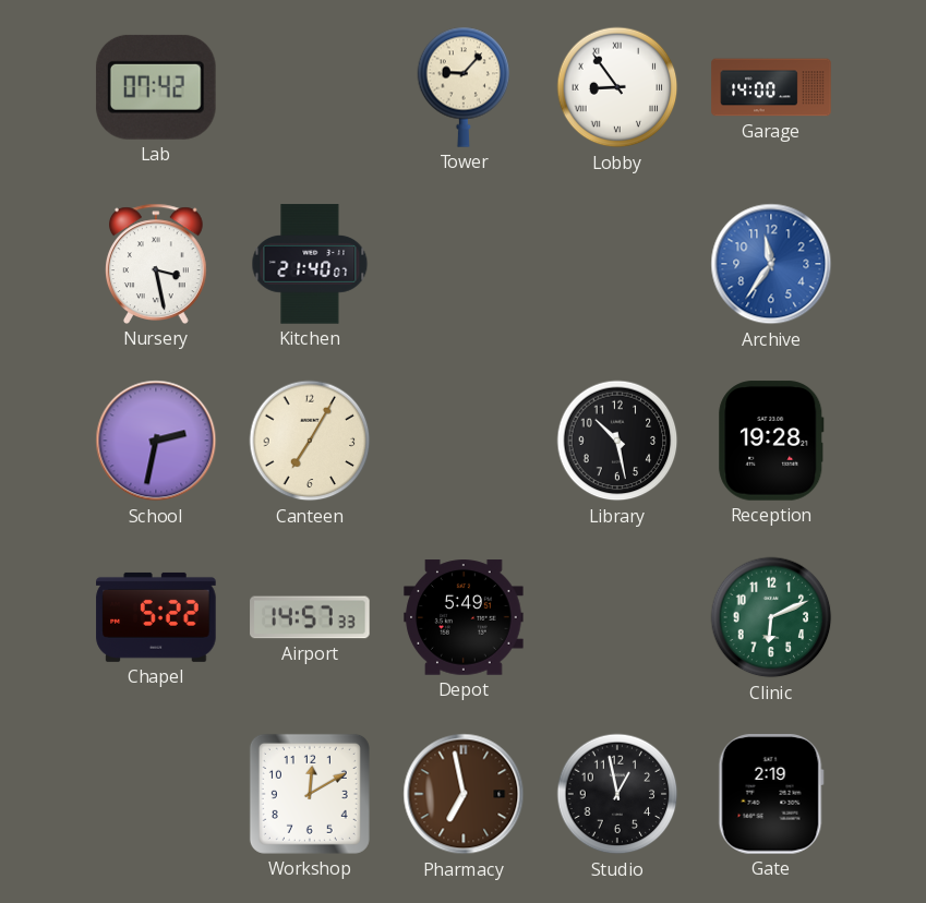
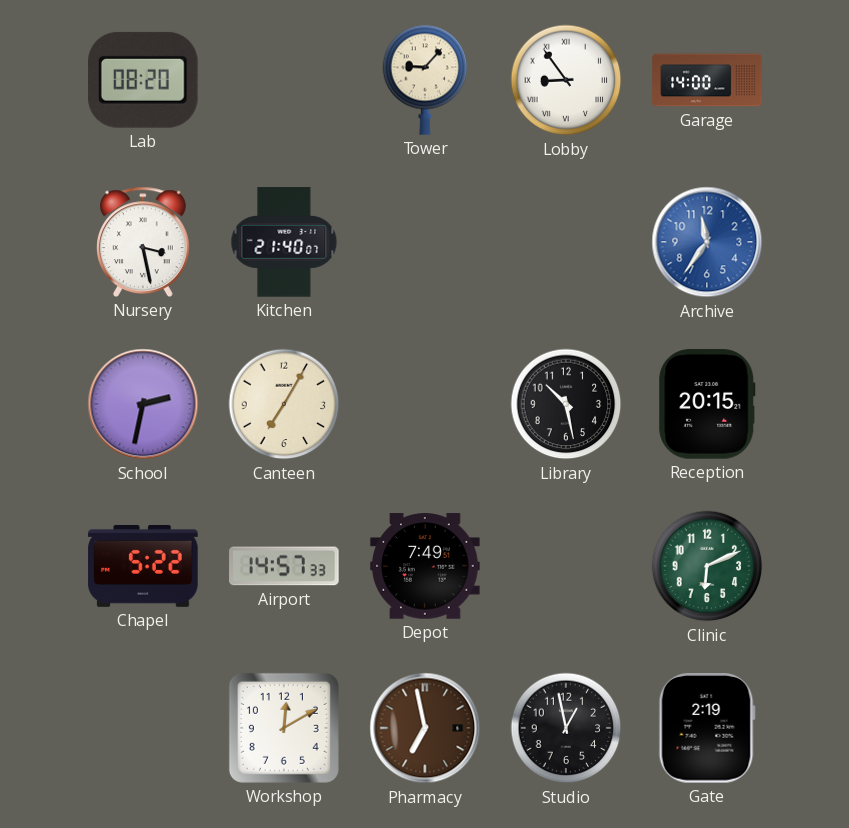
Lab: 07:42 -> 08:20 (143, 80)
Reception: 19:28 -> 20:15 (707, 404)
Depot: 5:49 -> 7:49 (425, 566)
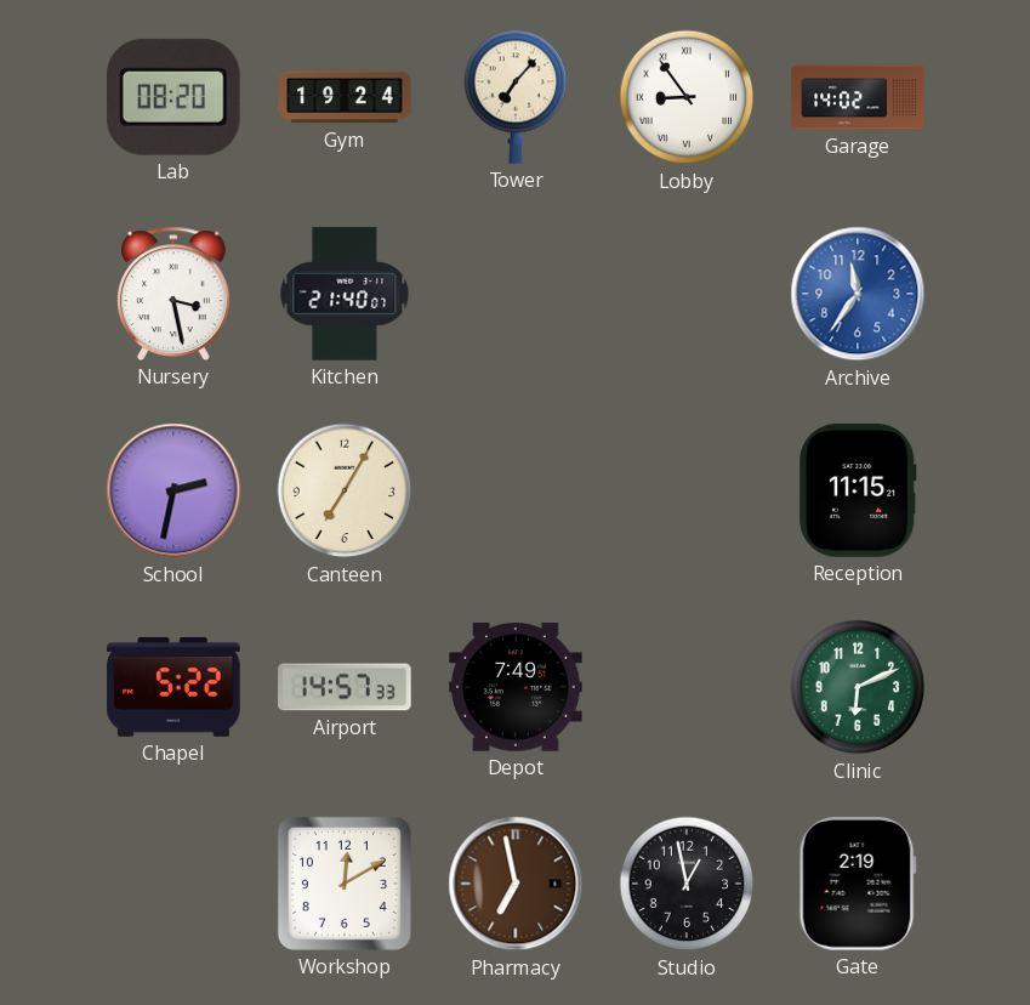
Gym: none -> 19:24 (345, 97)
Tower: 9:07 -> 7:07 (516, 97)
Garage: 14:00 -> 14:02 (858, 97)
Library: 10:28 -> none (566, 404)
Reception: 20:15 -> 11:15 (858, 490)
